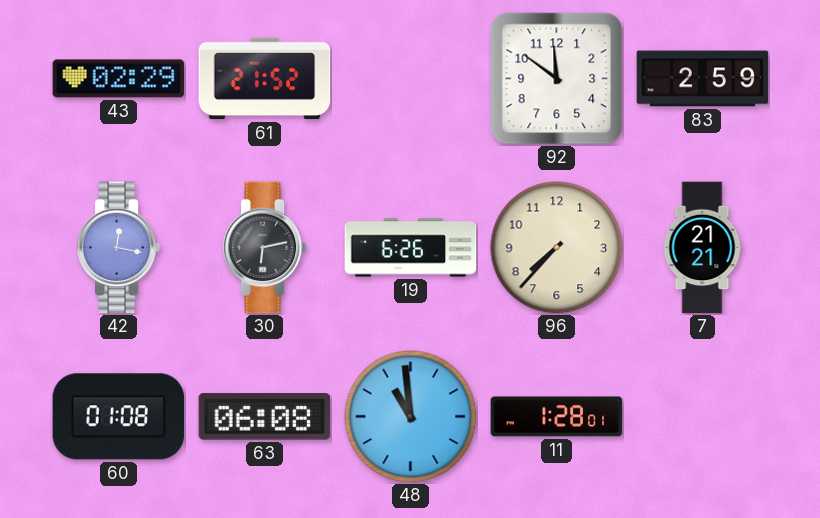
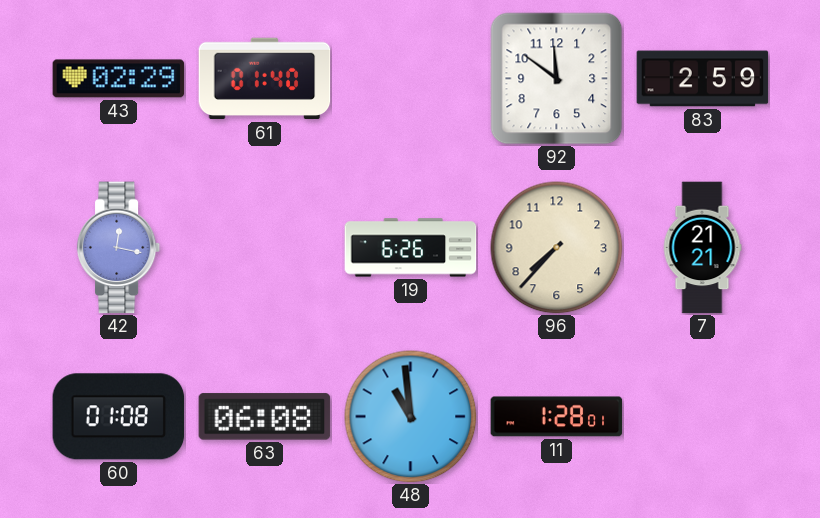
61: 21:52 -> 01:40 (265, 79)
30: 6:13 -> none (265, 248)
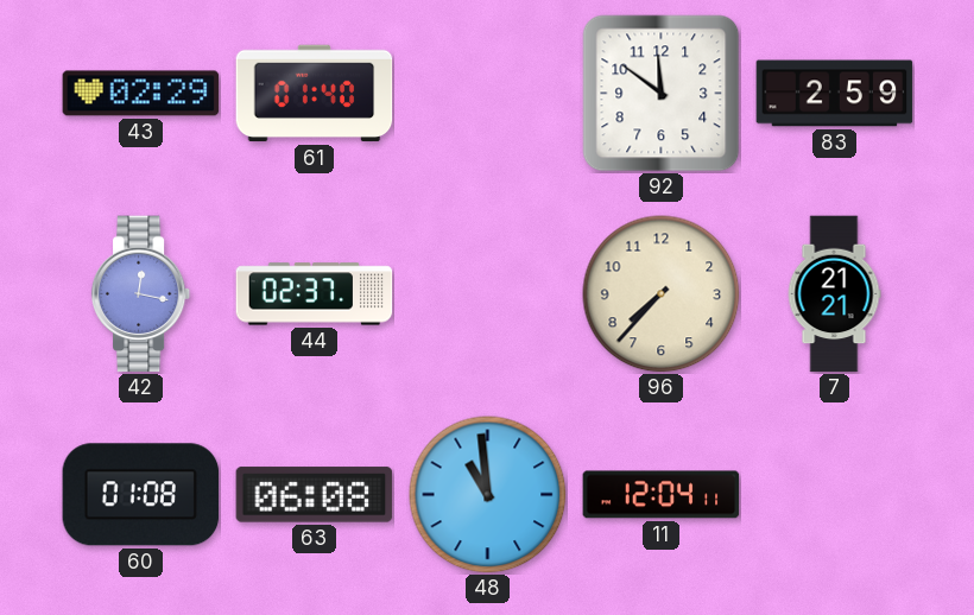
44: none -> 02:37 (315, 294)
19: 6:26 -> none (411, 248)
11: 1:28 -> 12:04 (662, 495)
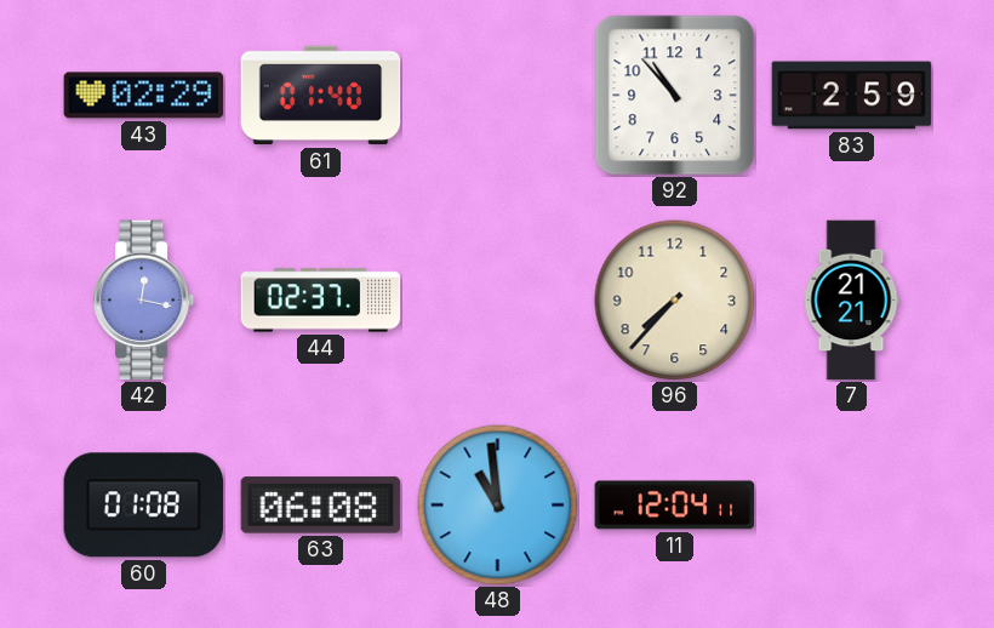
92: 11:51 -> 10:53 (675, 96)
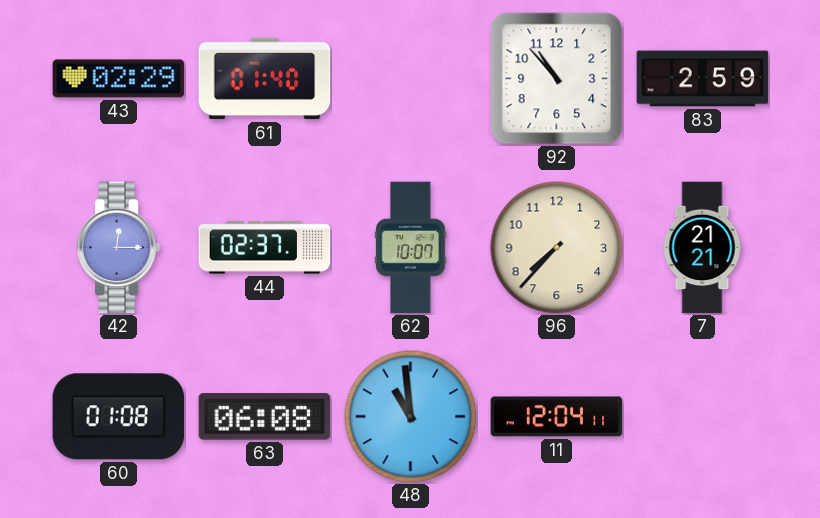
42: 12:17 -> 12:15 (119, 248)
62: none -> 10:07 (411, 248)
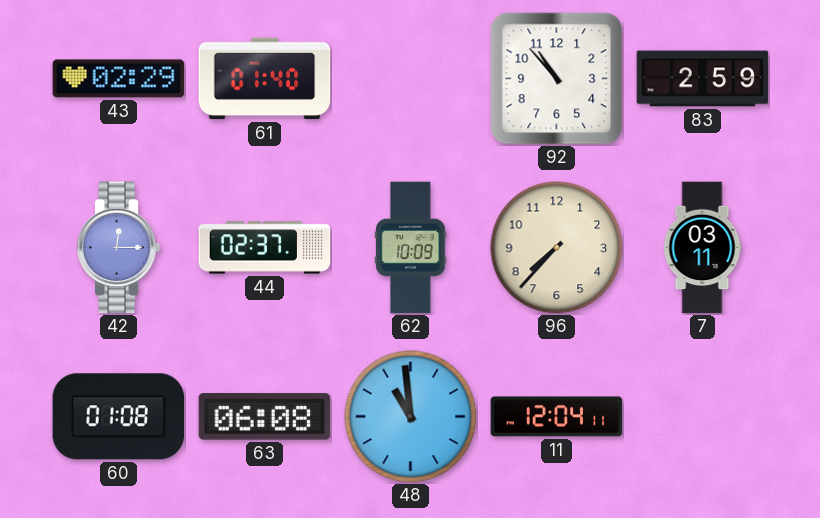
62: 10:07 -> 10:09 (411, 248)
7: 21:21 -> 03:11 (702, 248)
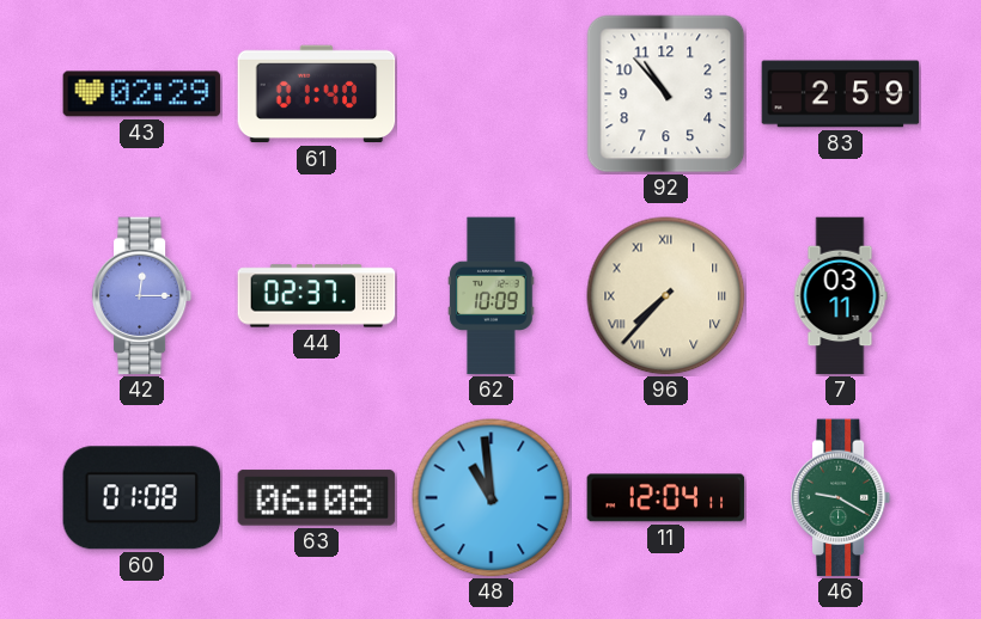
96 numerals: Arabic -> Roman (666, 296)
46: none -> 9:20 (841, 498)
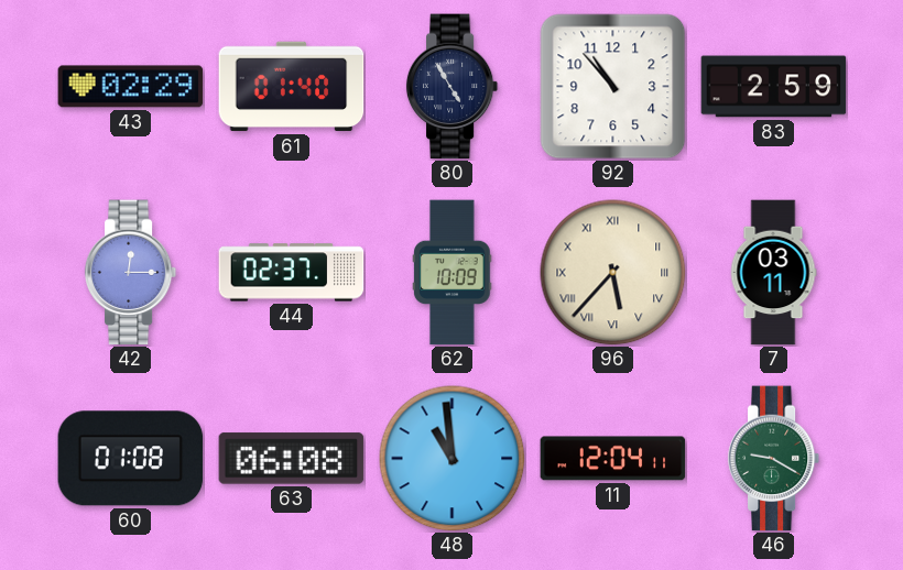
80: none -> 4:55 (453, 87)
96: 7:37 -> 5:37 (613, 273)
